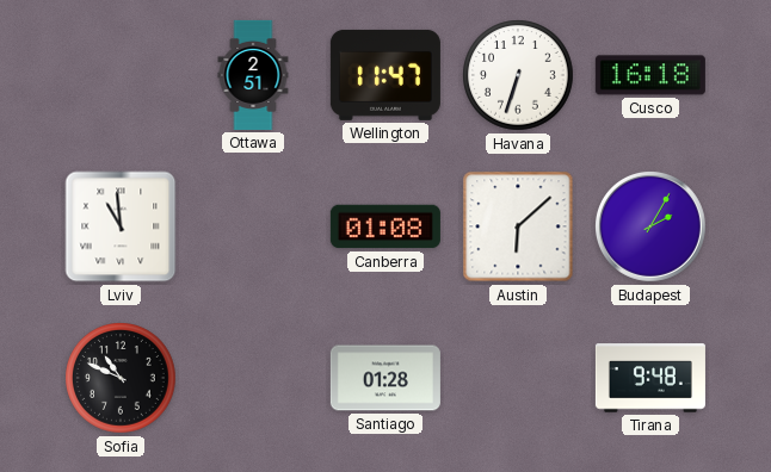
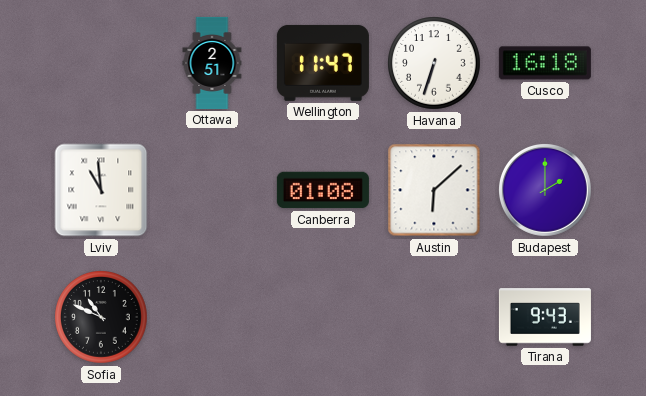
Budapest: 2:05 -> 2:00 (545, 190)
Santiago: 01:28 -> none (385, 378)
Tirana: 9:48 -> 9:43 (545, 317)
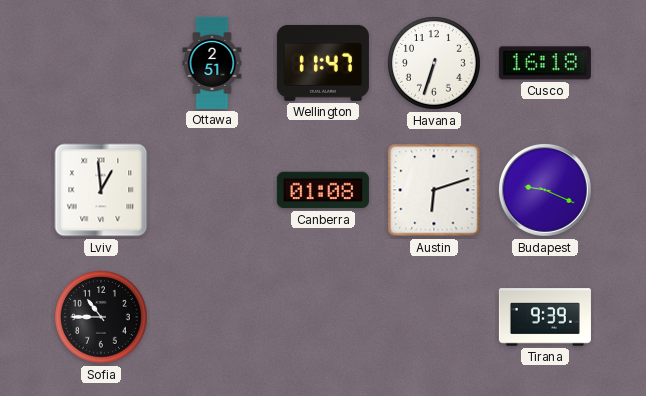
Lviv: 10:59 -> 12:59 (101, 190)
Austin: 6:08 -> 6:12 (434, 190)
Budapest: 2:00 -> 9:19 (545, 190)
Sofia: 10:49 -> 10:45 (101, 317)
Tirana: 9:43 -> 9:39 (545, 317)
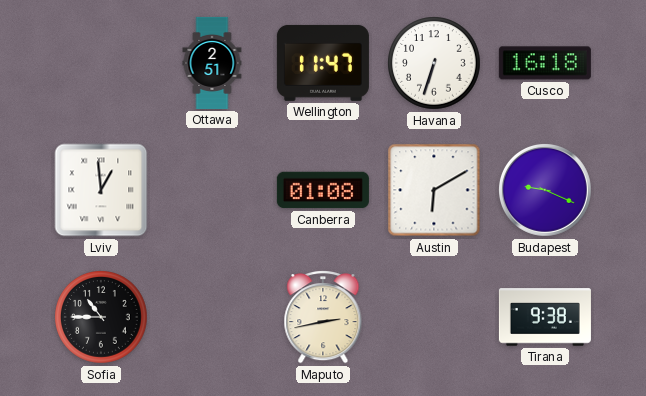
Austin: 6:12 -> 6:10 (434, 190)
Maputo: none -> 2:43 (323, 318)
Tirana: 9:39 -> 9:38 (545, 317)
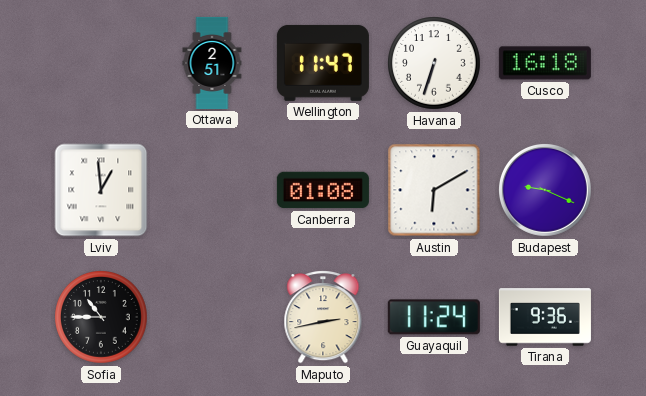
Guayaquil: none -> 11:24 (434, 317)
Tirana: 9:38 -> 9:36 (545, 317)
